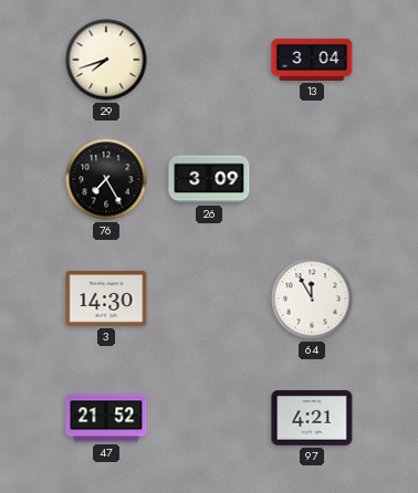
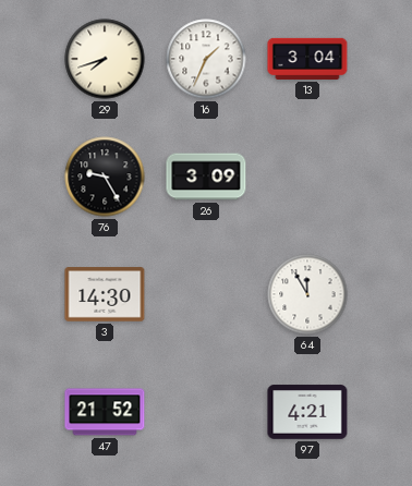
16: none -> 1:34 (206, 59)
76: 7:25 -> 9:25 (105, 177)
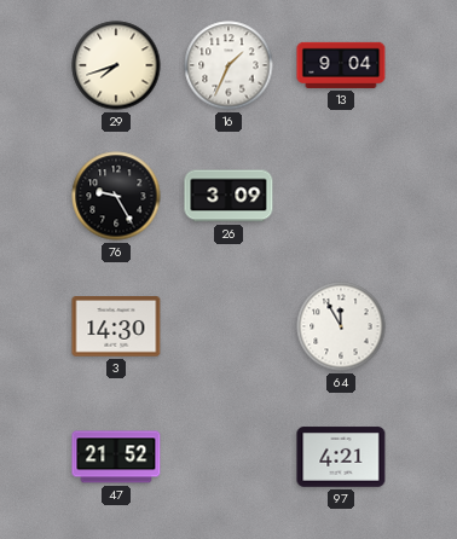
13: 3:04 -> 9:04 (341, 65)
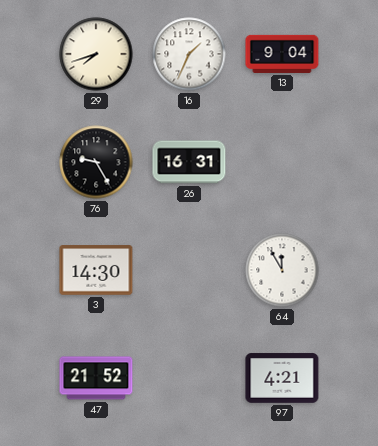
26: 3:09 -> 16:31 (189, 162)
